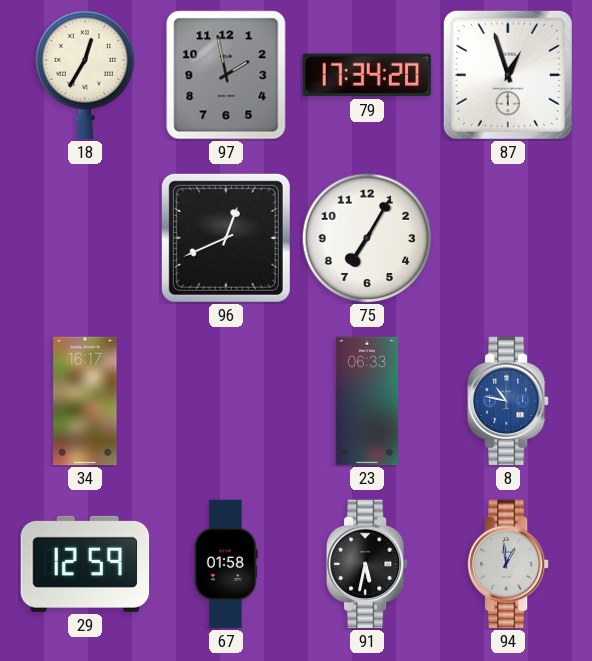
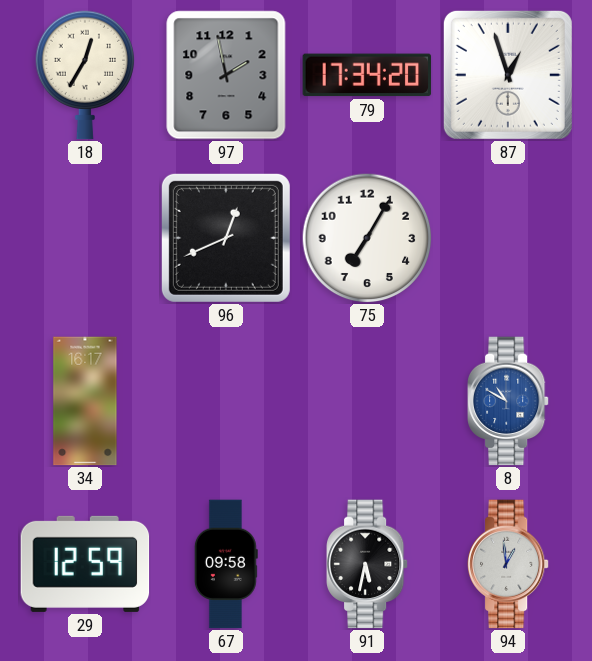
23: 06:33 -> none (367, 401)
8: 10:47 -> 10:50 (509, 401)
67: 01:58 -> 09:58 (226, 564)
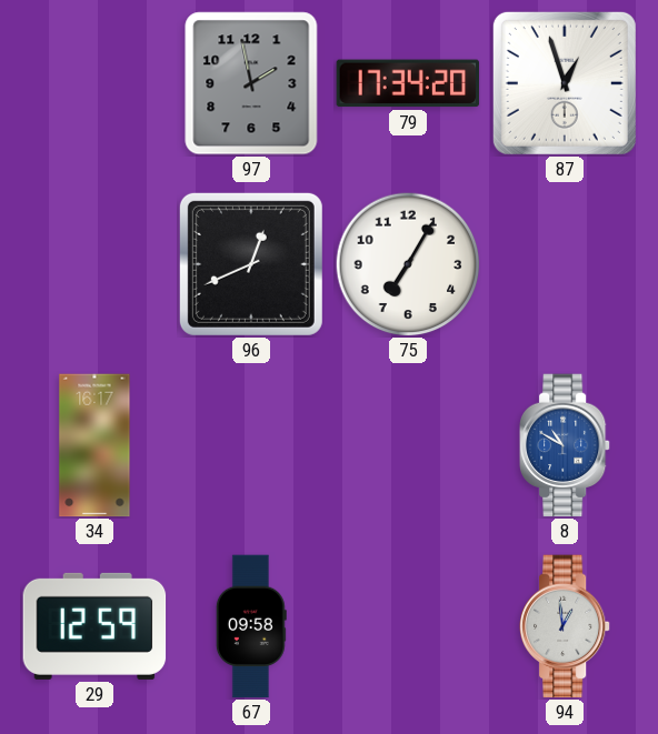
18: 12:35 -> none (85, 75)
91: 5:32 -> none (368, 564)
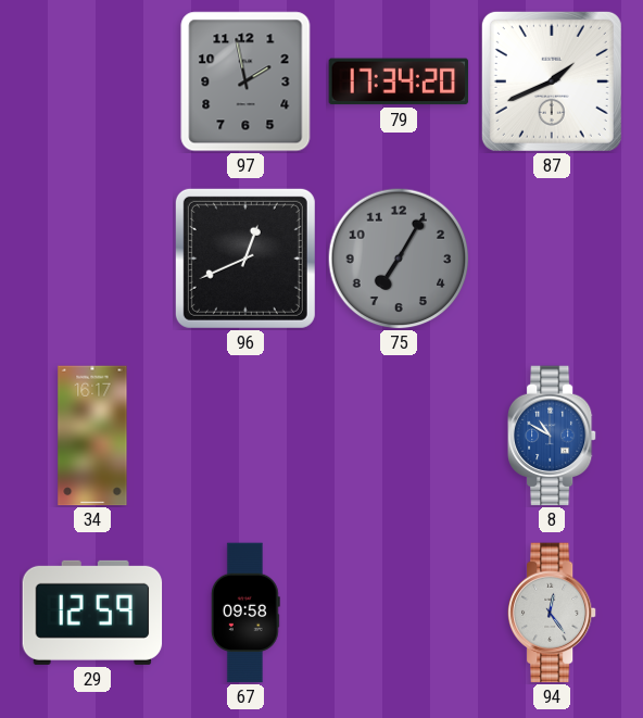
87: 12:57 -> 1:41 (552, 81)
75 dial: white -> grey (399, 259)
94: 12:59 -> 12:24 (553, 613)
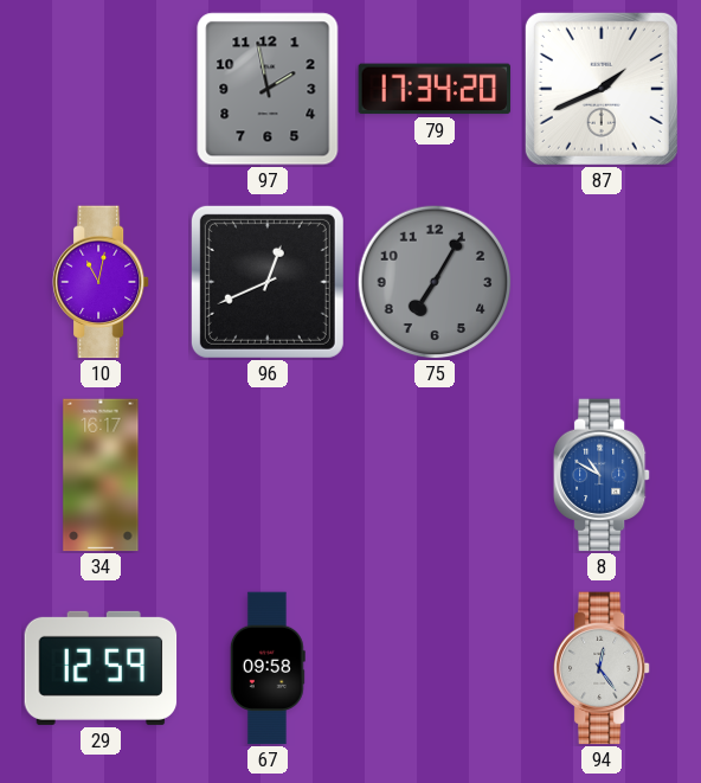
10: none -> 11:02 (102, 282)
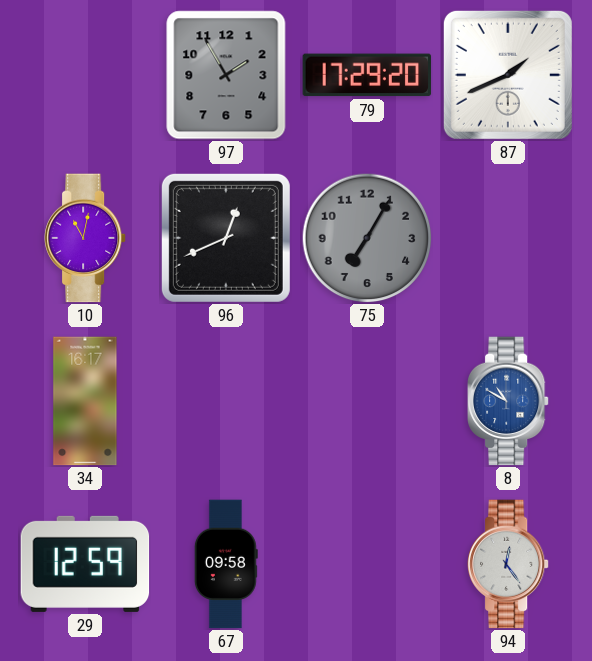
97: 1:58 -> 1:55 (226, 75)
79: 17:34 -> 17:29 (367, 75)
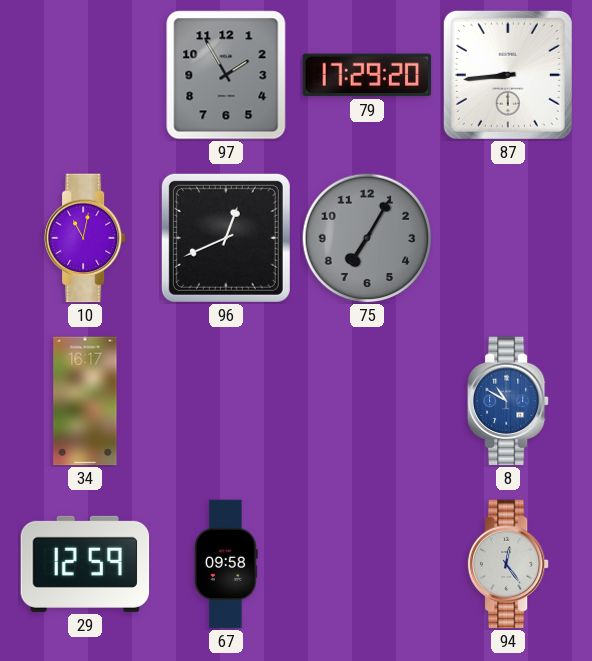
87: 1:41 -> 8:44 (508, 75)
